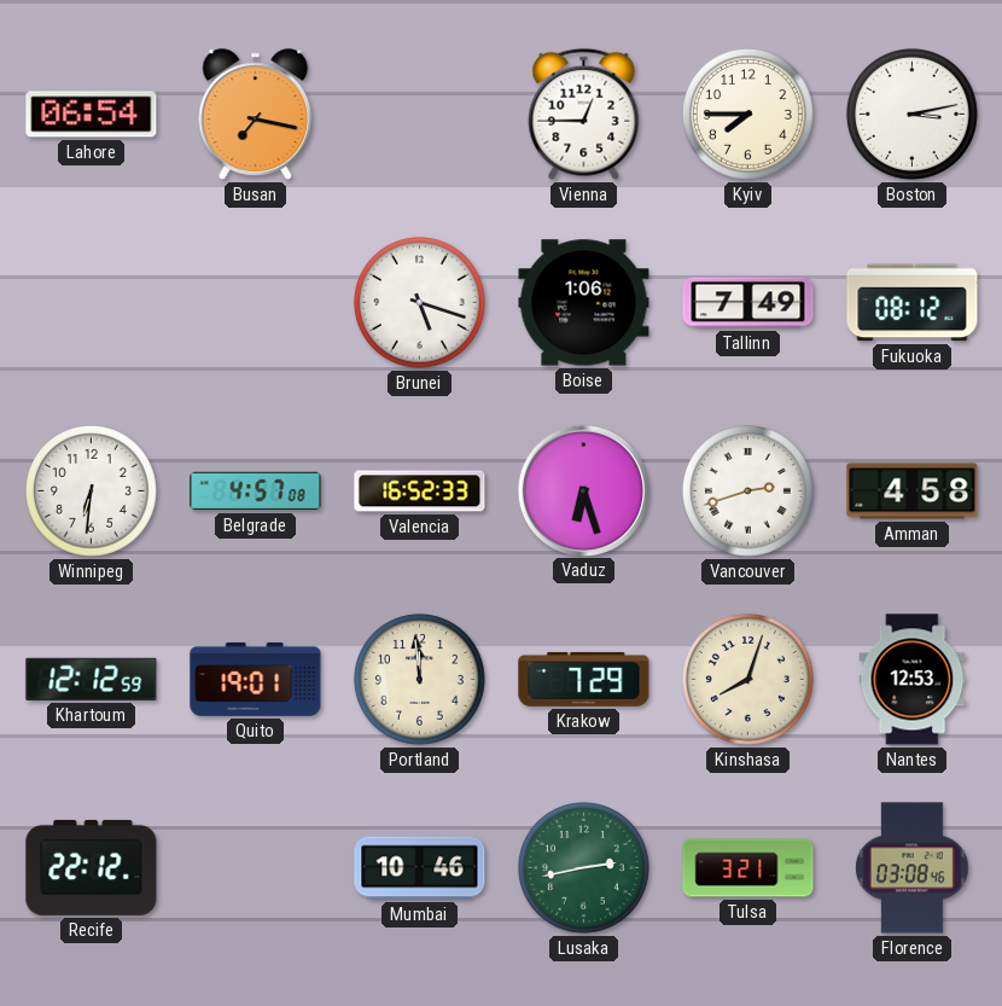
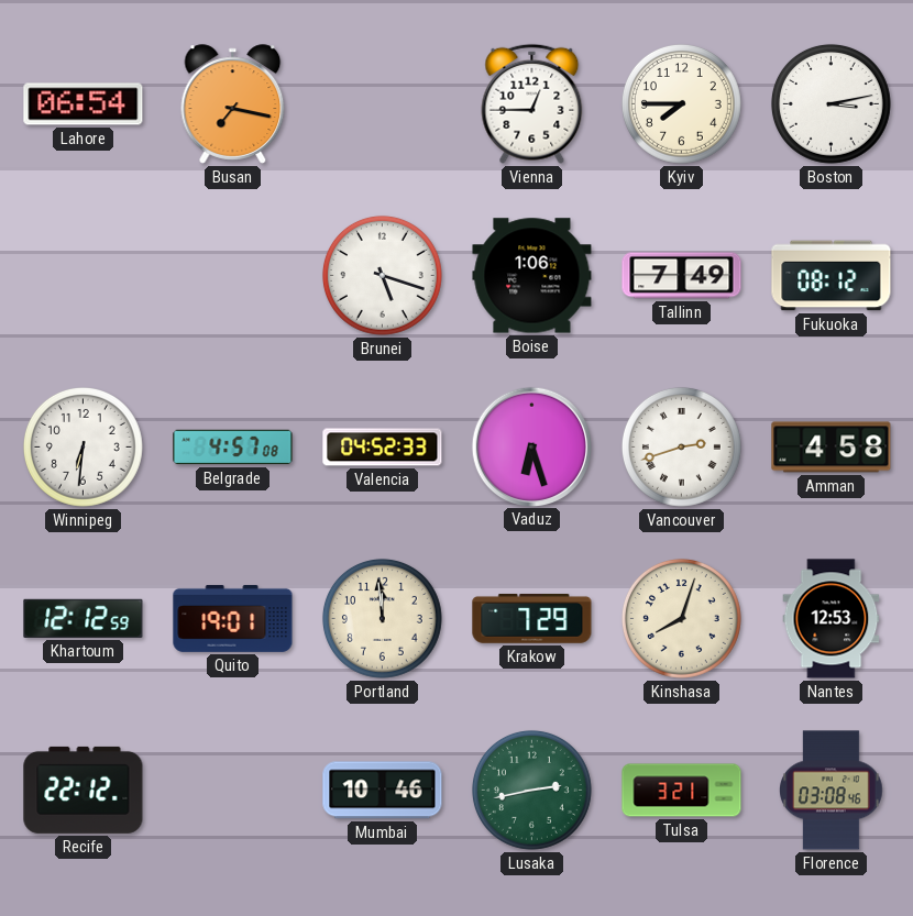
Valencia: 16:52 -> 04:52 (383, 448)
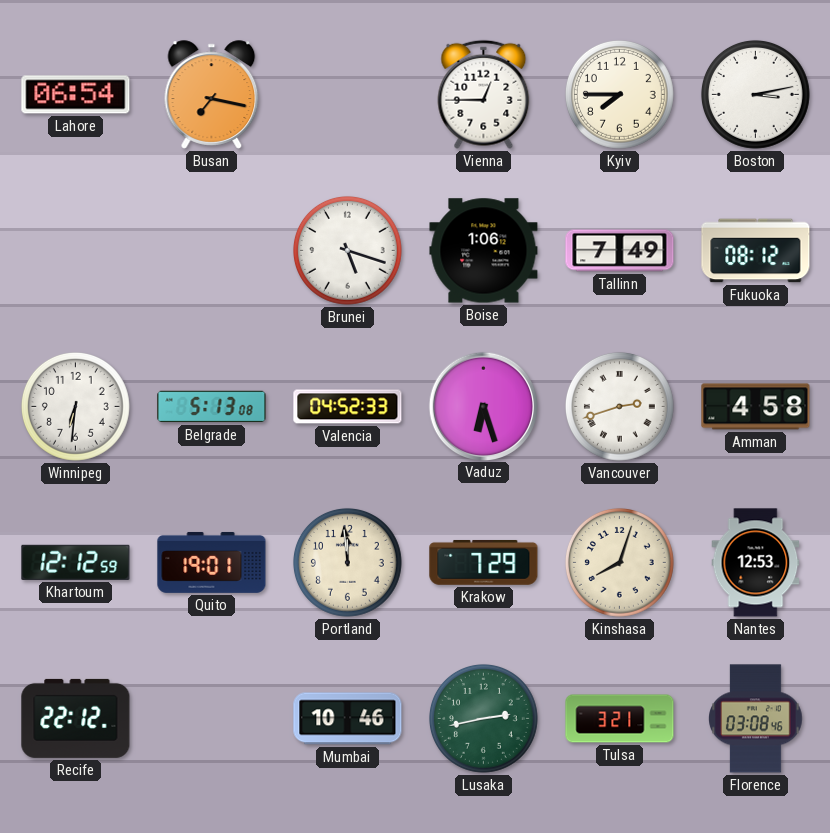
Belgrade: 4:57 -> 5:13 (212, 407)
